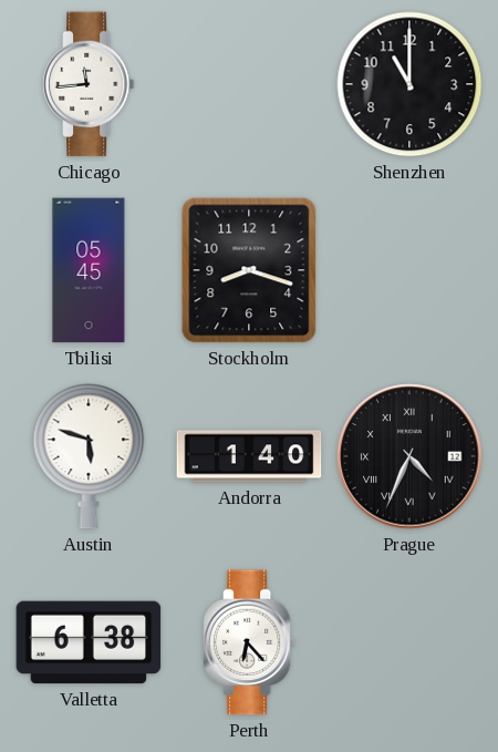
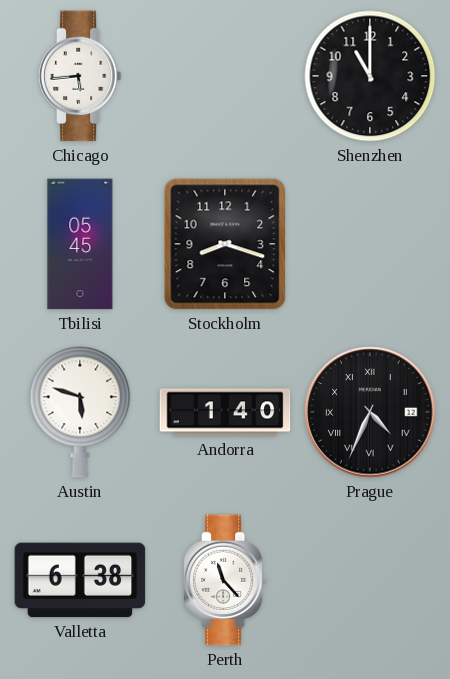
Chicago: 11:44 -> 5:44 (80, 76)
Perth: 6:23 -> 11:23 (225, 580)
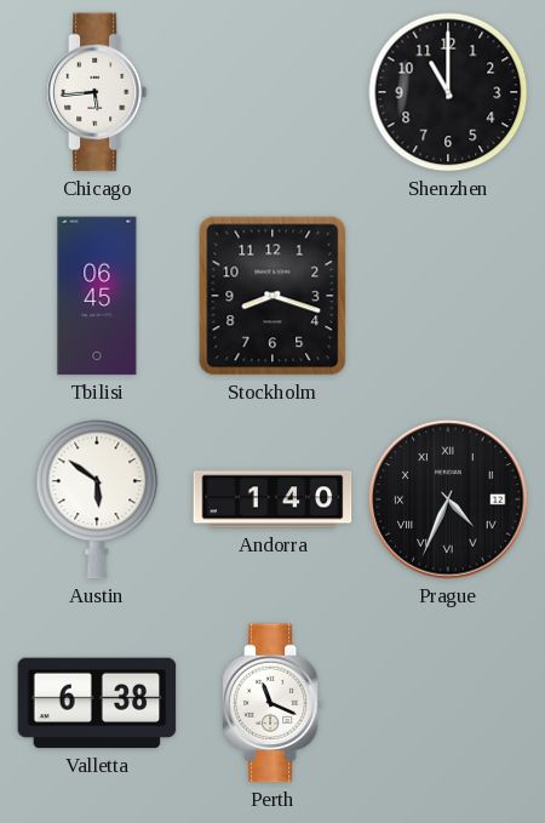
Tbilisi: 05:45 -> 06:45 (97, 296)
Austin: 5:48 -> 5:51 (97, 499)
Perth: 11:23 -> 11:19 (272, 703)
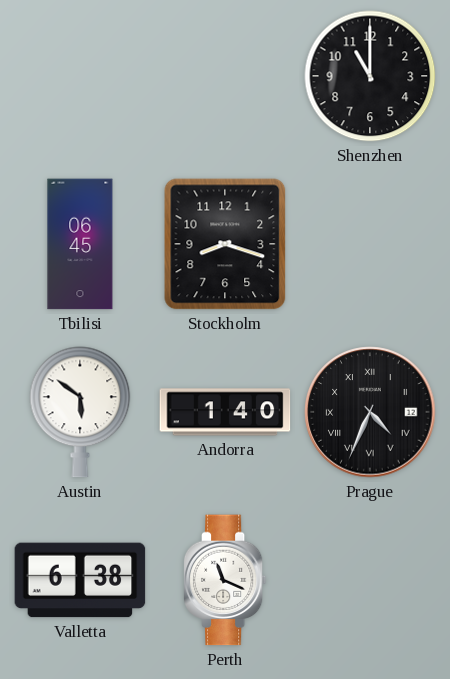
Chicago: 5:44 -> none (97, 92)
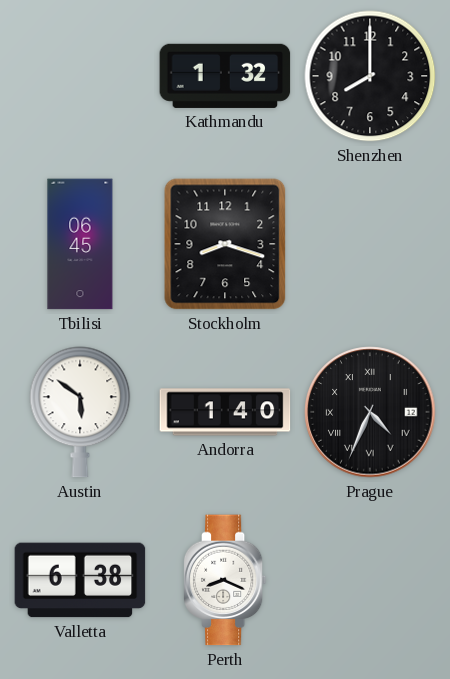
Kathmandu: none -> 1:32 (225, 76)
Shenzhen: 11:00 -> 8:00 (370, 76)
Perth: 11:19 -> 8:19 (225, 580)
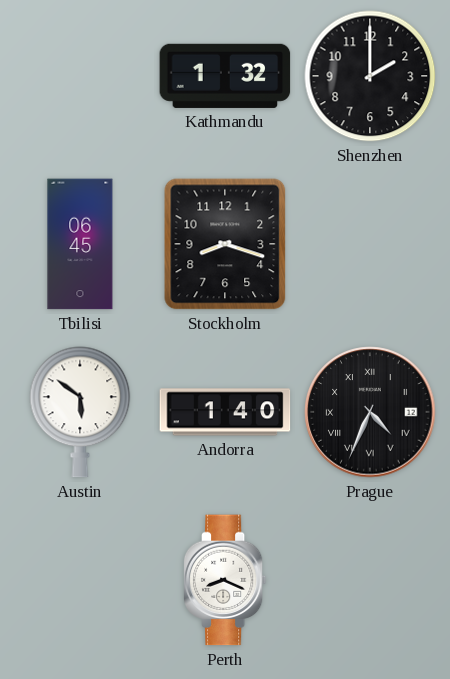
Shenzhen: 8:00 -> 2:00 (370, 76)
Valletta: 6:38 -> none (80, 580)
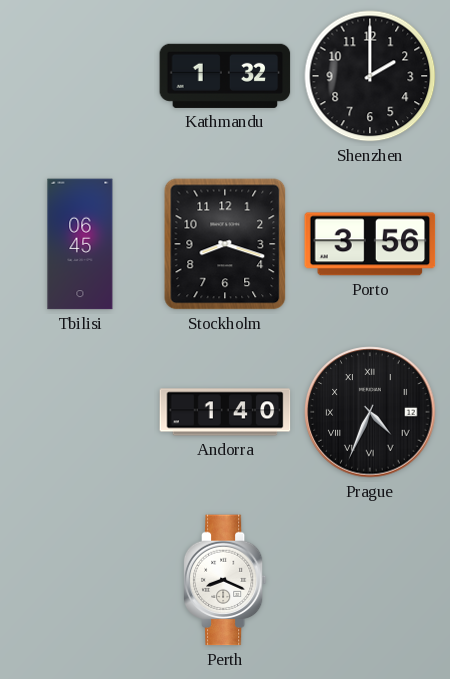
Porto: none -> 3:56 (370, 244)
Austin: 5:51 -> none (80, 412)
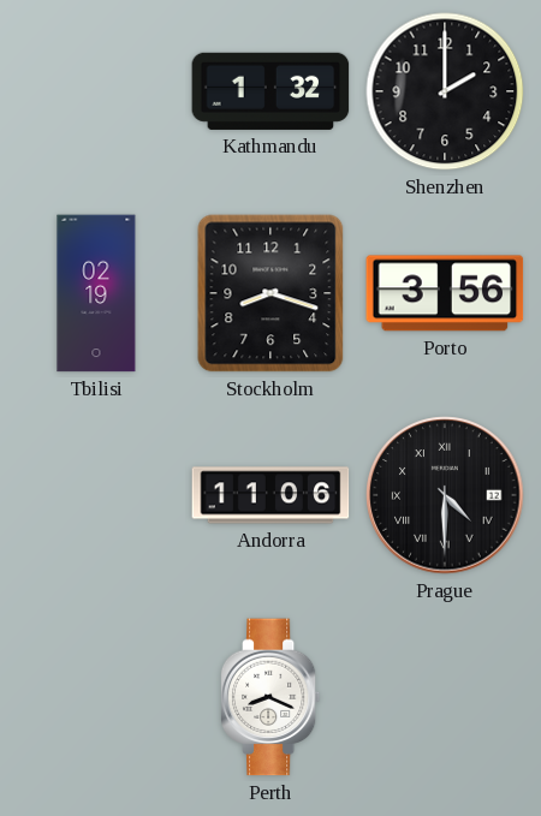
Tbilisi: 06:45 -> 02:19 (96, 293)
Andorra: 1:40 -> 11:06 (270, 495)
Prague: 4:34 -> 4:30 (445, 495)
